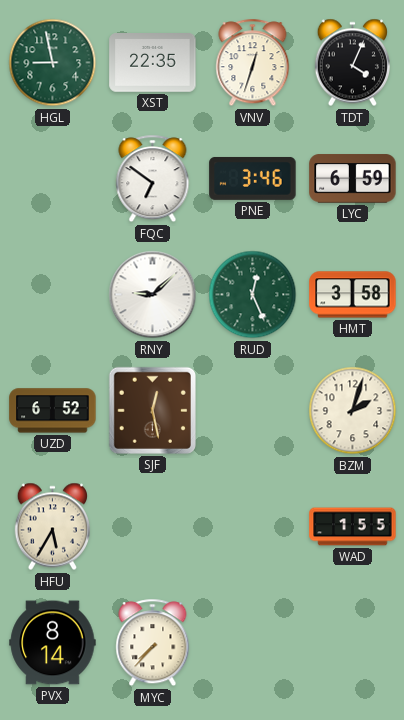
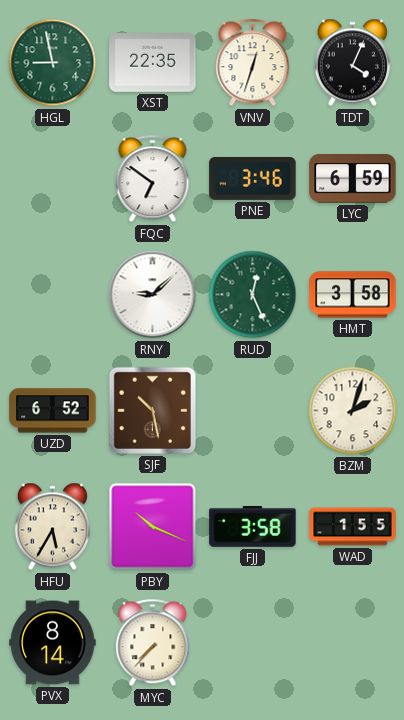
SJF: 12:28 -> 10:28 (152, 410)
PBY: none -> 10:19 (153, 527)
FJJ: none -> 3:58 (253, 527)
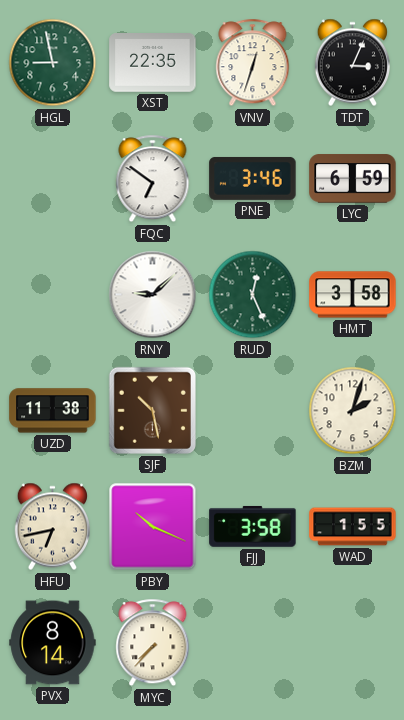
TDT: 4:04 -> 3:04 (352, 63)
UZD: 6:52 -> 11:38 (53, 411)
HFU: 5:35 -> 6:43 (52, 527)
